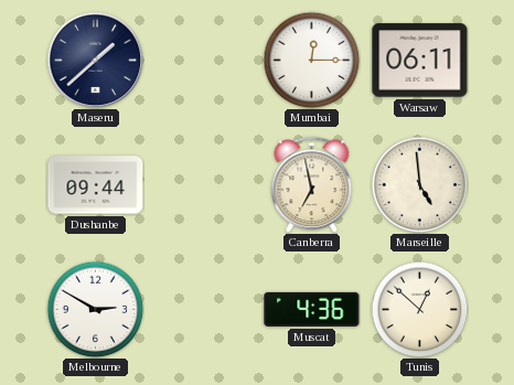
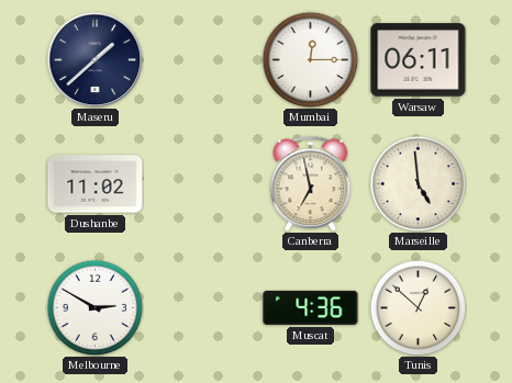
Dushanbe: 09:44 -> 11:02 (96, 184)
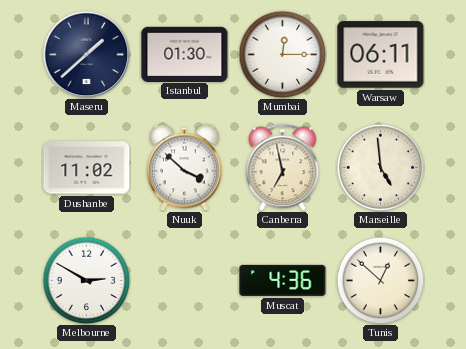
Istanbul: none -> 01:30 (185, 54)
Nuuk: none -> 3:52 (185, 167)
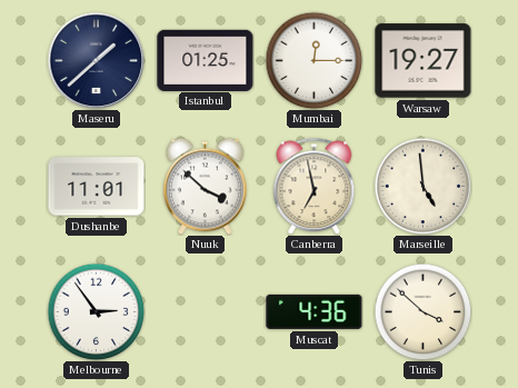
Istanbul: 01:30 -> 01:25 (206, 60)
Warsaw: 06:11 -> 19:27 (424, 61)
Dushanbe: 11:02 -> 11:01 (97, 187)
Melbourne: 2:50 -> 2:54 (96, 311)
Tunis: 12:52 -> 3:52 (422, 311)
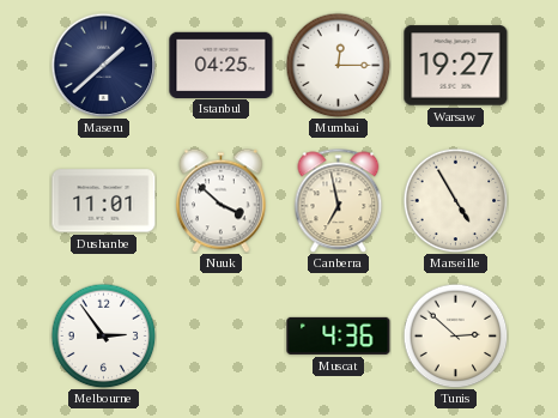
Istanbul: 01:25 -> 04:25 (222, 65)
Marseille: 4:59 -> 4:55 (455, 200)
Tunis: 3:52 -> 2:52 (455, 335)
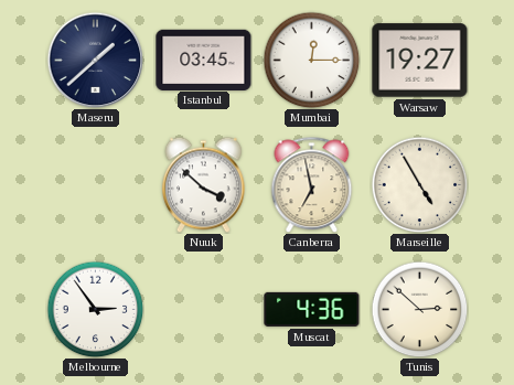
Istanbul: 04:25 -> 03:45 (204, 60)
Dushanbe: 11:01 -> none (104, 201)
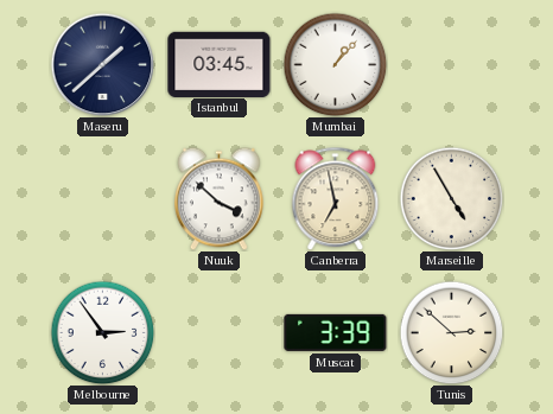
Mumbai: 12:15 -> 1:07 (335, 64)
Warsaw: 19:27 -> none (420, 61)
Muscat: 4:36 -> 3:39 (336, 332)
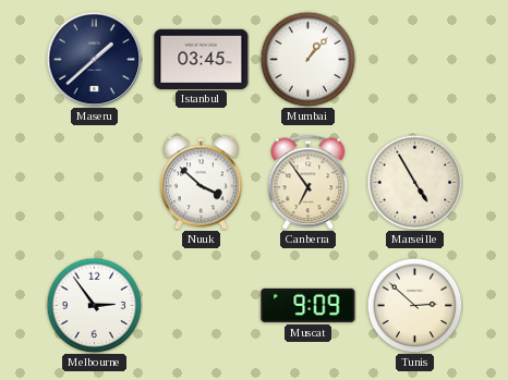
Canberra: 6:58 -> 6:54 (309, 182)
Muscat: 3:39 -> 9:09 (309, 305)
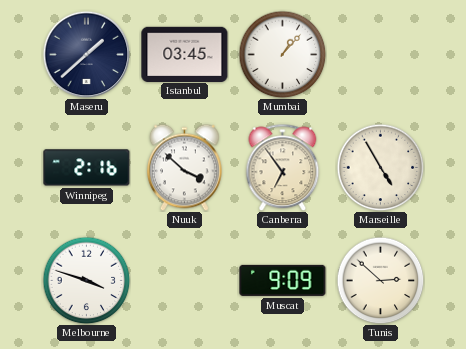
Winnipeg: none -> 2:16 (87, 168)
Melbourne: 2:54 -> 3:48 (86, 280)
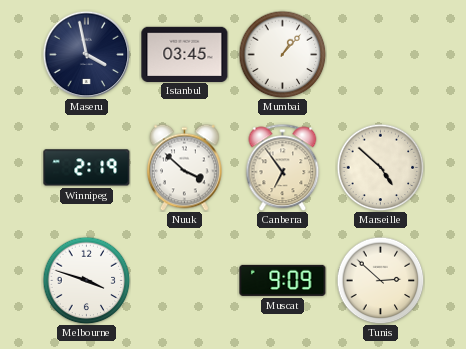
Maseru: 1:38 -> 3:58 (86, 54)
Winnipeg: 2:16 -> 2:19 (87, 168)
Marseille: 4:55 -> 4:52 (380, 167)
